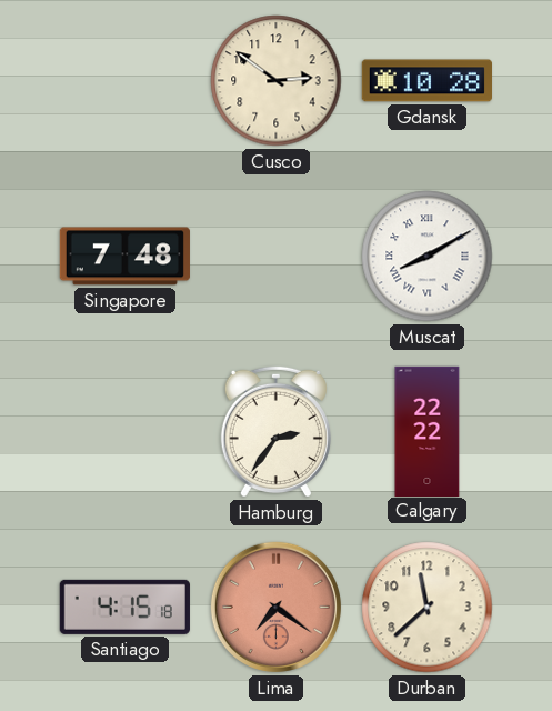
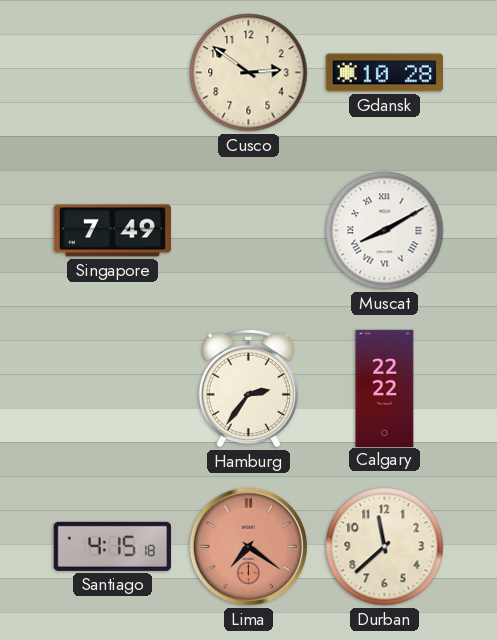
Singapore: 7:48 -> 7:49 (112, 231)
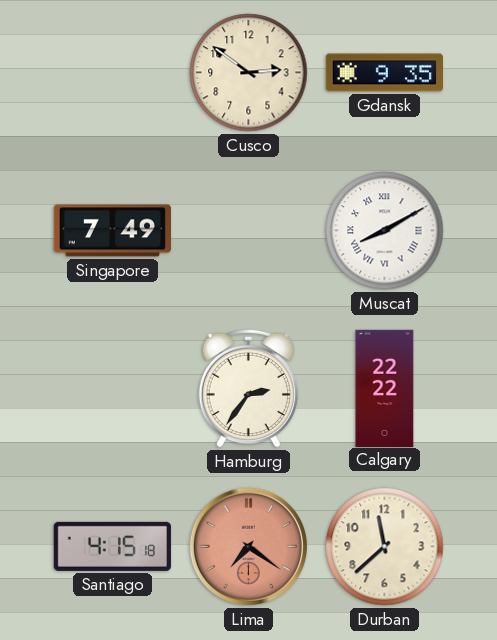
Gdansk: 10:28 -> 9:35 (384, 73)
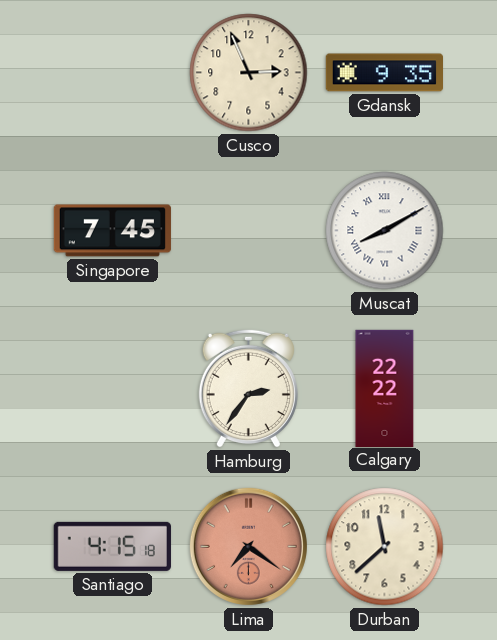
Cusco: 2:51 -> 2:56 (249, 73)
Singapore: 7:49 -> 7:45 (112, 231)
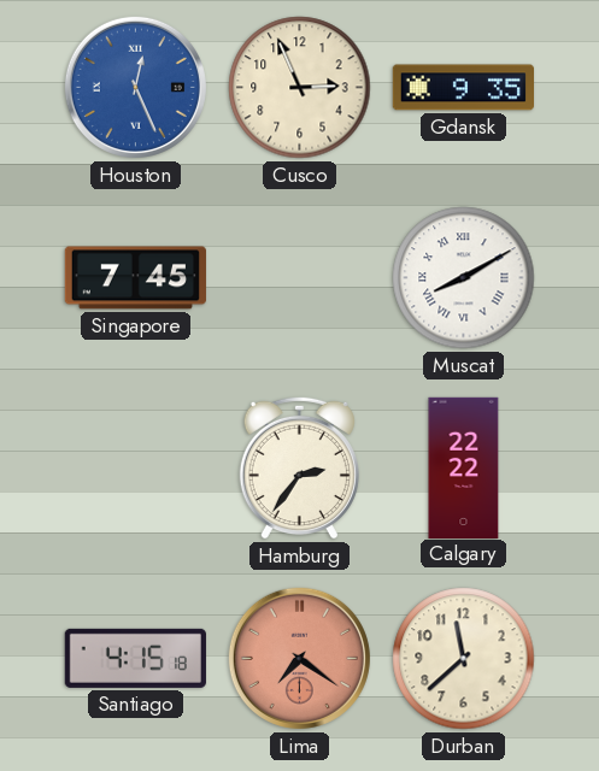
Houston: none -> 12:26 (135, 87)
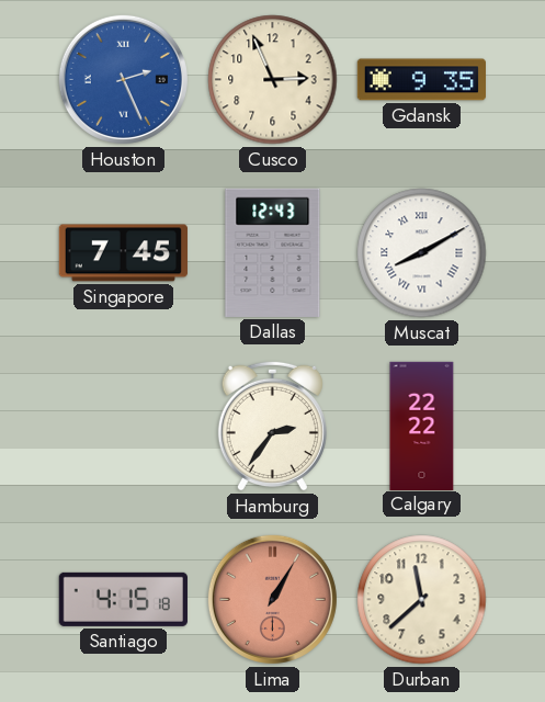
Houston: 12:26 -> 2:26 (123, 79)
Dallas: none -> 12:43 (273, 252)
Lima: 7:21 -> 1:05 (272, 599)
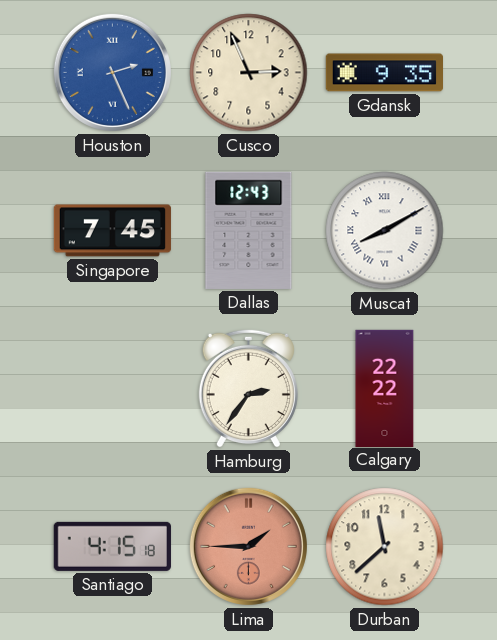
Lima: 1:05 -> 1:45 (248, 546)
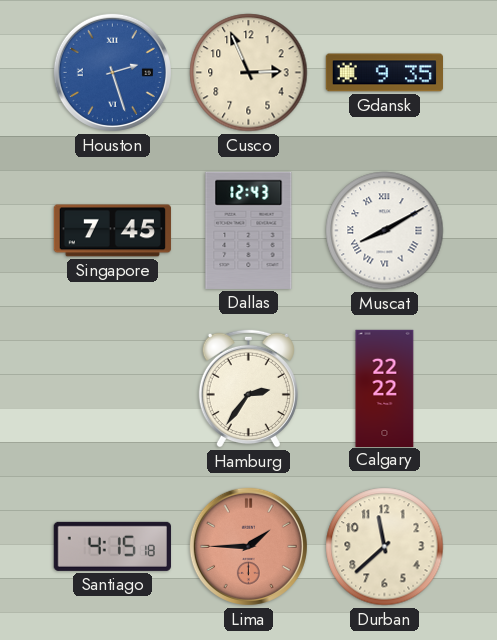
Houston: 2:26 -> 2:27 (112, 72)
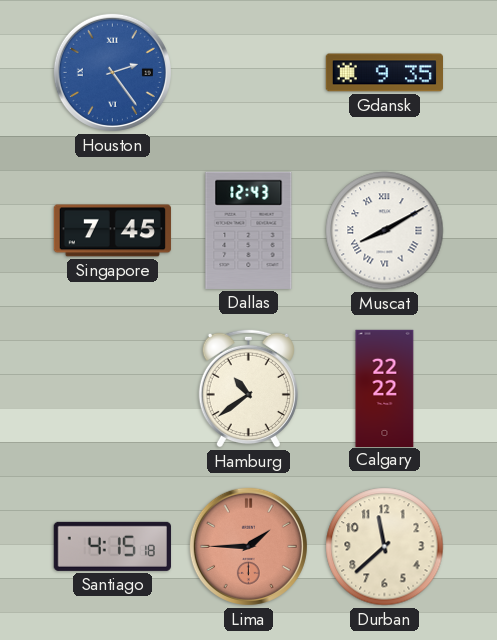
Houston: 2:27 -> 2:24 (112, 72)
Cusco: 2:56 -> none (249, 73)
Hamburg: 2:36 -> 10:39 (248, 388)
